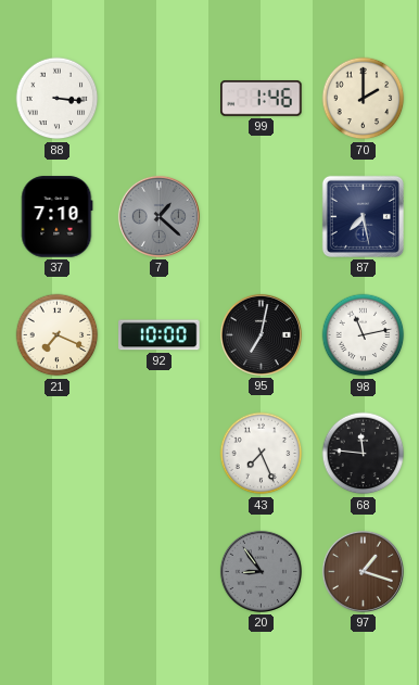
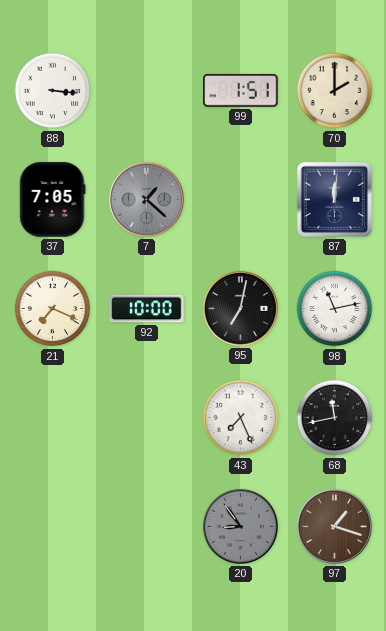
99: 1:46 -> 1:51 (241, 90)
37: 7:10 -> 7:05 (53, 200)
87: 7:28 -> 12:01 (334, 199)
68: 11:46 -> 11:43 (335, 418)
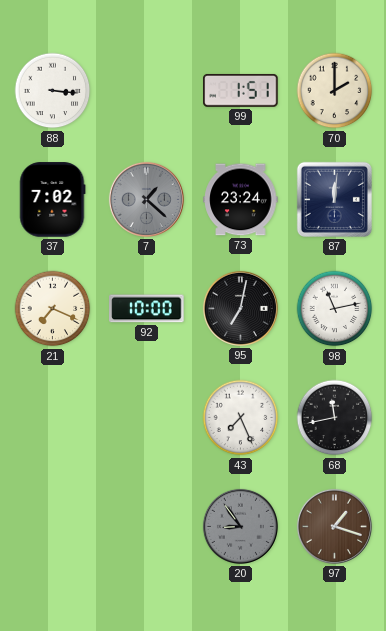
37: 7:05 -> 7:02 (53, 200)
73: none -> 23:24 (241, 200)
